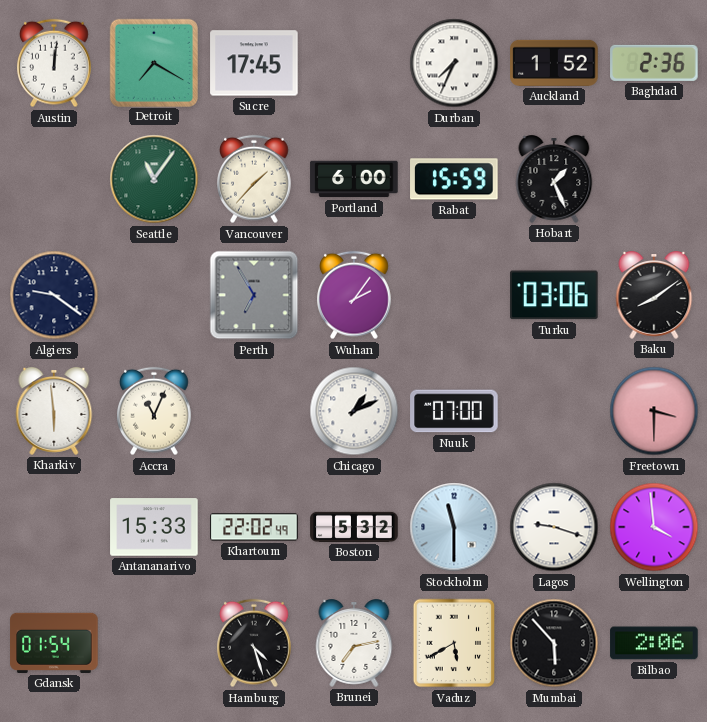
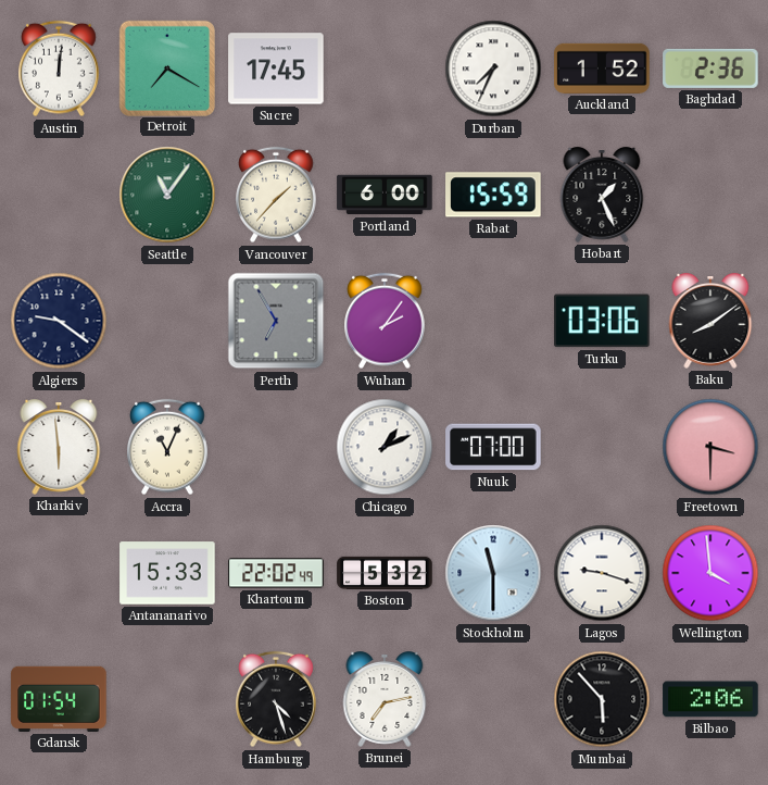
Vaduz: 5:40 -> none (454, 643)
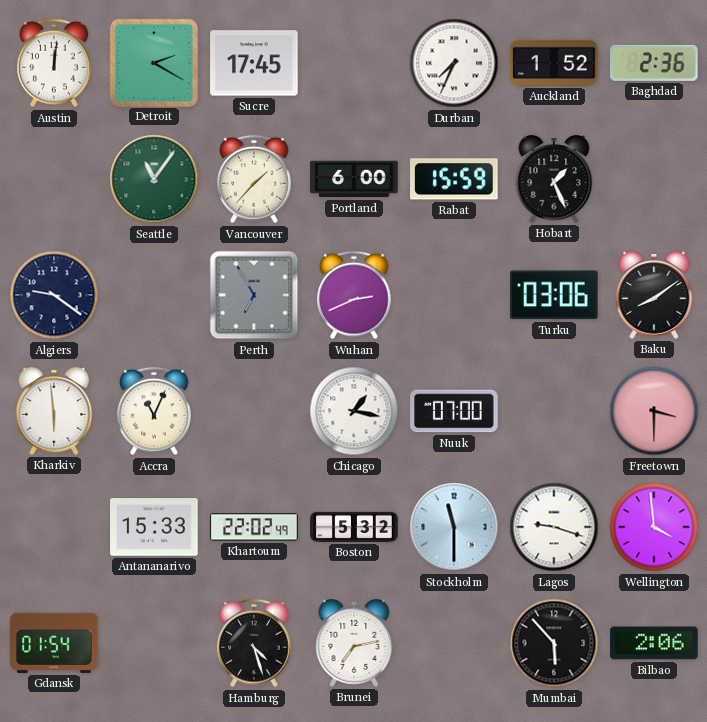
Detroit: 7:20 -> 2:20 (153, 62)
Wuhan: 2:06 -> 2:41 (355, 295)
Chicago: 1:11 -> 1:17 (354, 411)
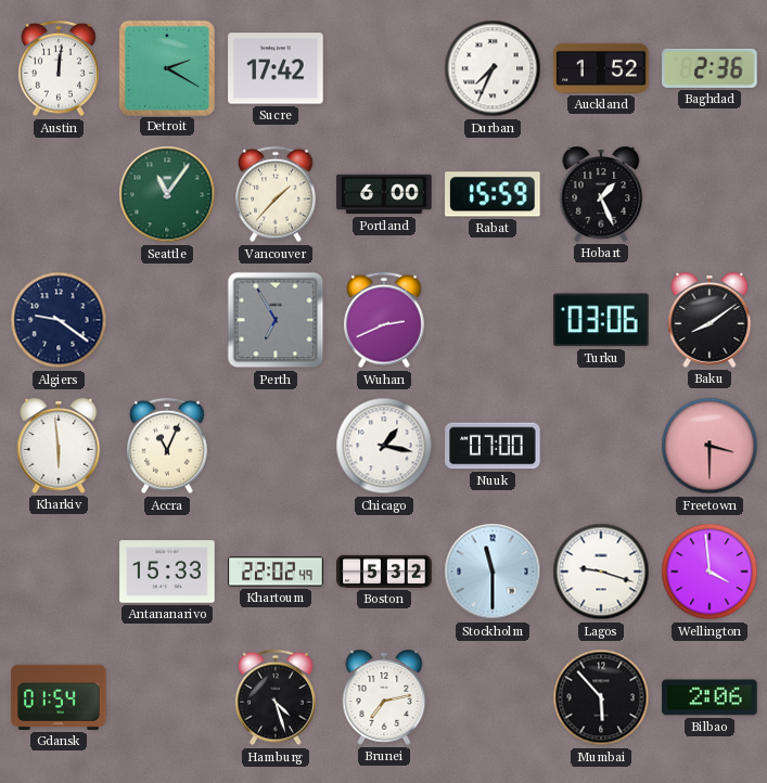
Sucre: 17:45 -> 17:42 (276, 68)
